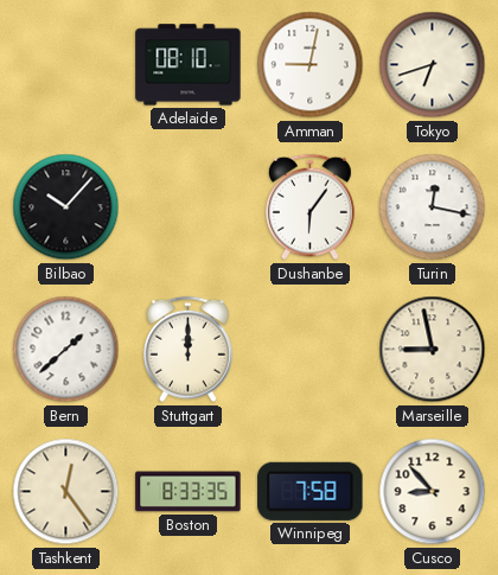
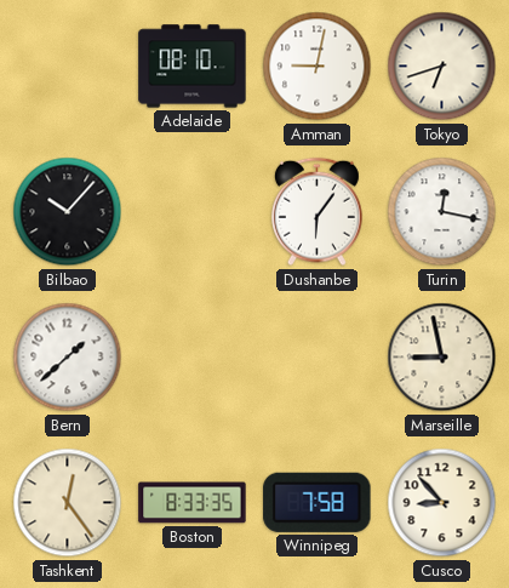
Stuttgart: 12:00 -> none (189, 350)
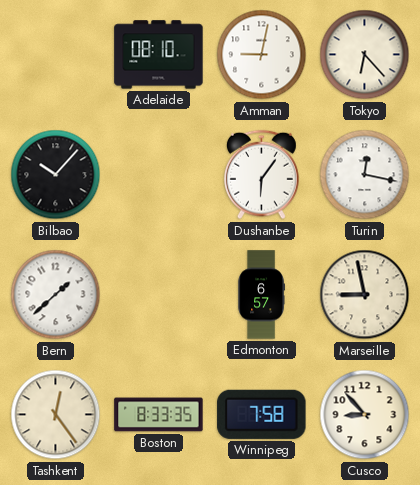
Tokyo: 6:42 -> 6:23 (365, 55)
Edmonton: none -> 6:57 (261, 295)
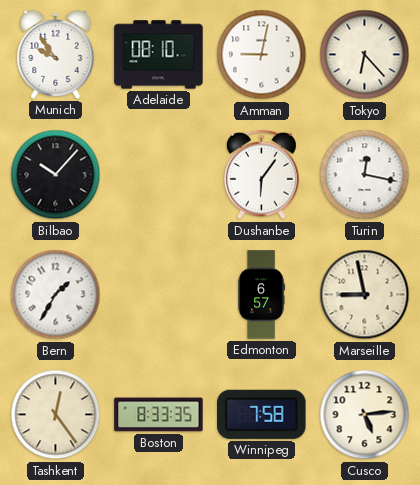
Munich: none -> 9:54 (56, 54)
Bern: 1:38 -> 1:35 (56, 295)
Cusco: 8:53 -> 5:14 (365, 415)
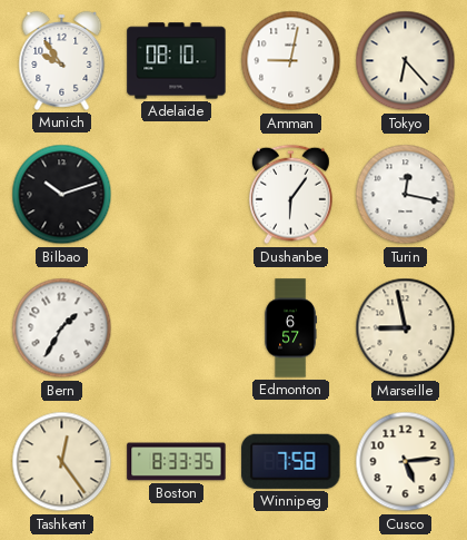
Bilbao: 10:07 -> 10:12 (62, 195)
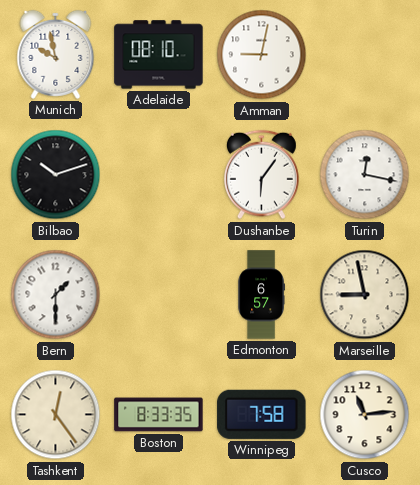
Munich: 9:54 -> 9:58 (56, 54)
Tokyo: 6:23 -> none (406, 61)
Bern: 1:35 -> 1:30 (56, 295)
Cusco: 5:14 -> 11:14 (365, 415)
